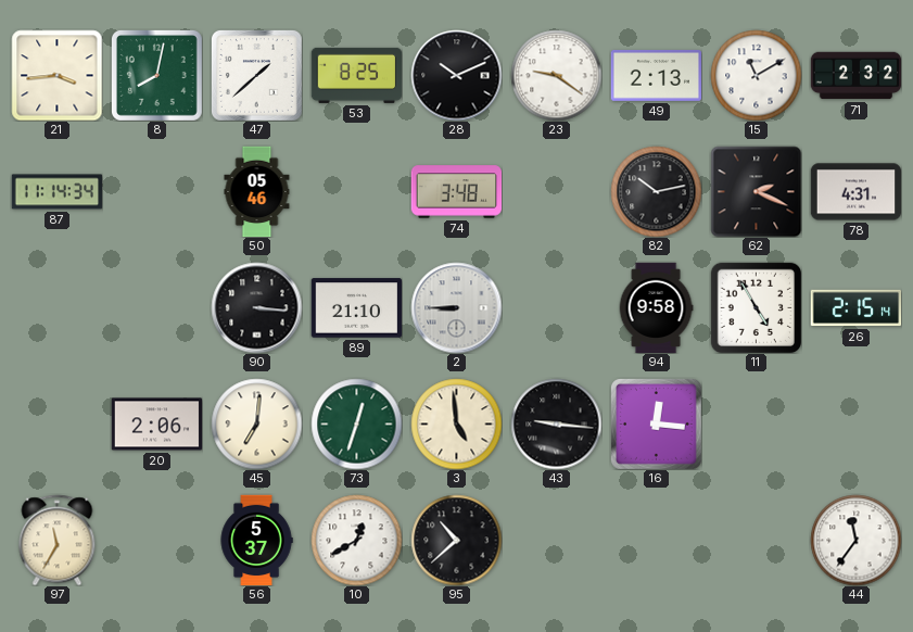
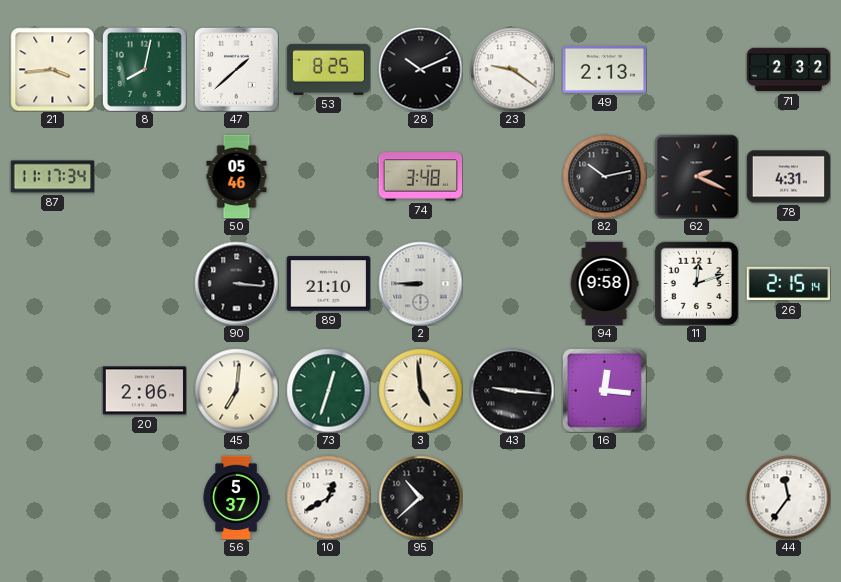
15: 11:10 -> none (756, 75)
87: 11:14 -> 11:17 (52, 177)
11: 4:55 -> 12:12 (696, 283)
97: 11:35 -> none (58, 540)
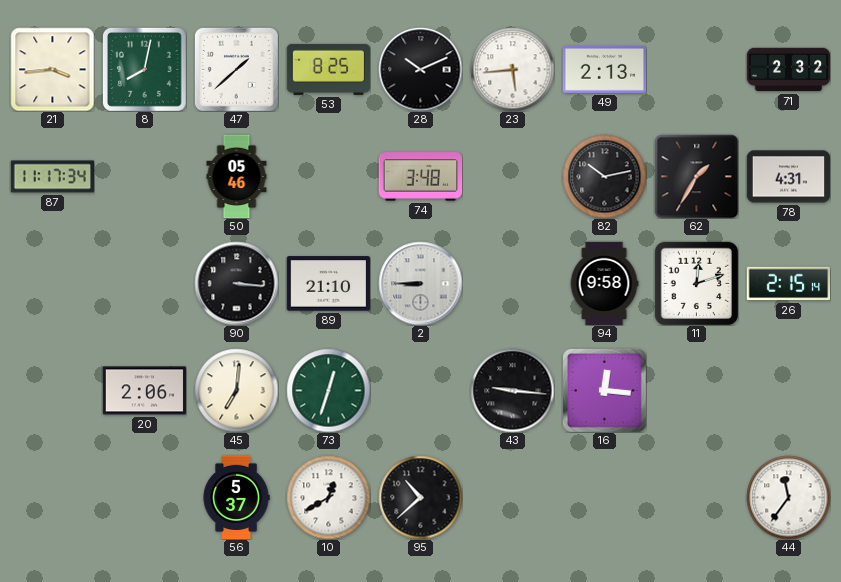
23: 9:21 -> 5:44 (512, 69)
62: 2:19 -> 1:35 (696, 176)
3: 4:59 -> none (420, 390)
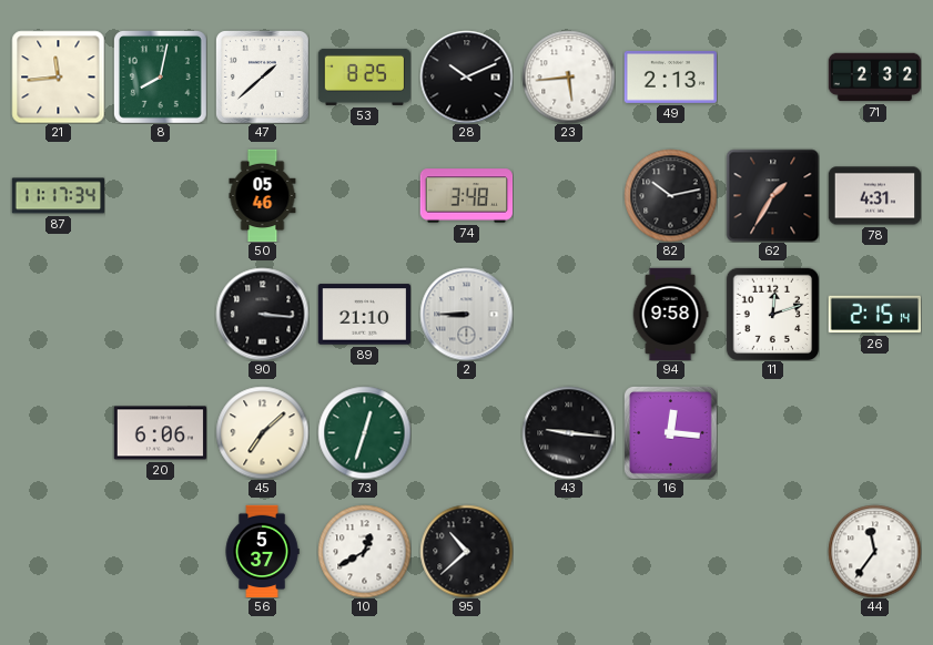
21: 3:44 -> 11:44 (58, 76)
20: 2:06 -> 6:06 (160, 433)
45: 7:01 -> 7:08 (262, 432)
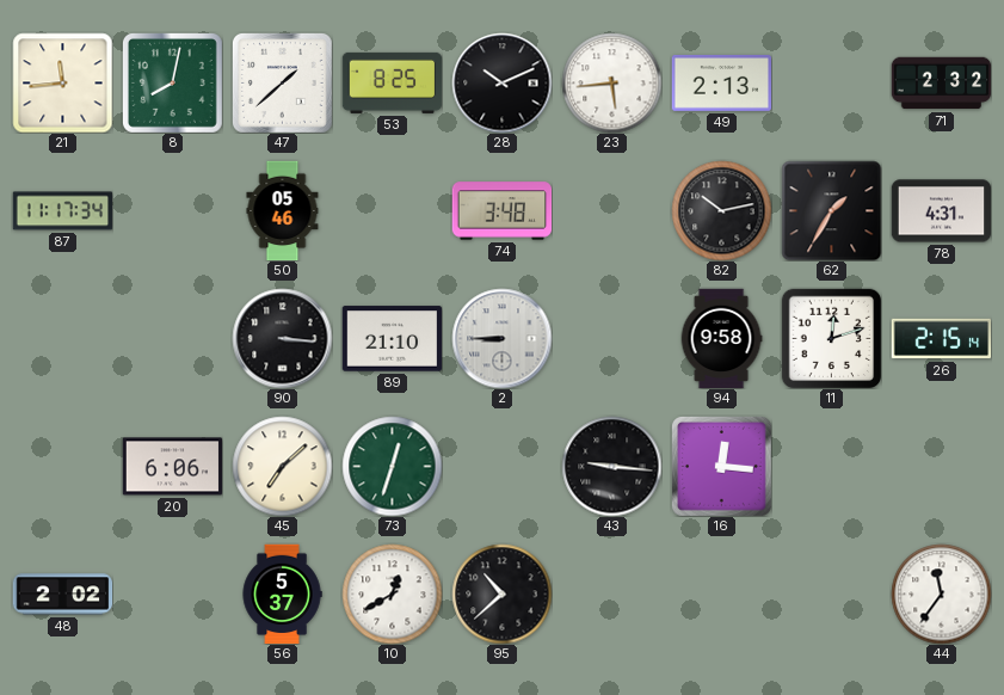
48: none -> 2:02 (62, 595)
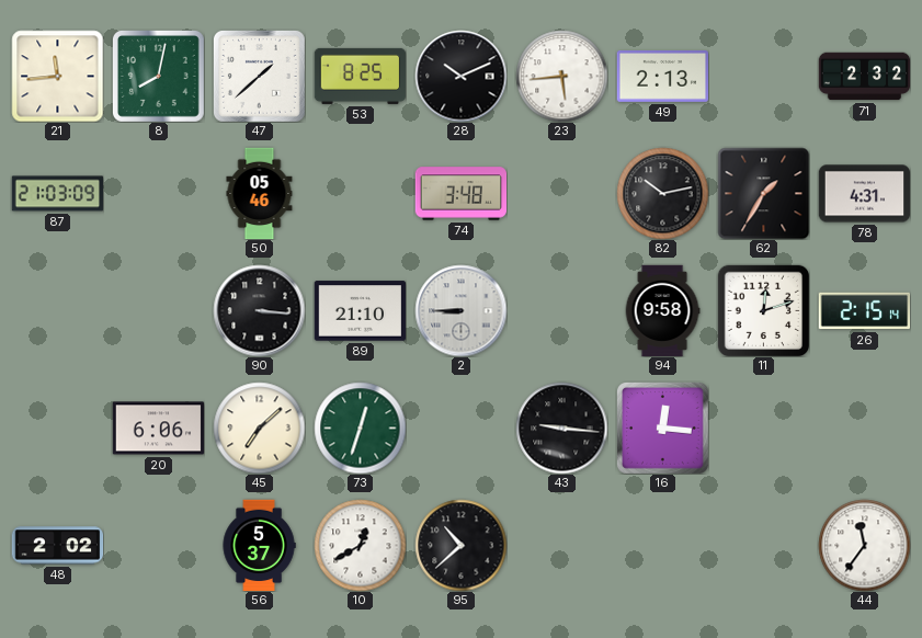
87: 11:17 -> 21:03 (57, 194)
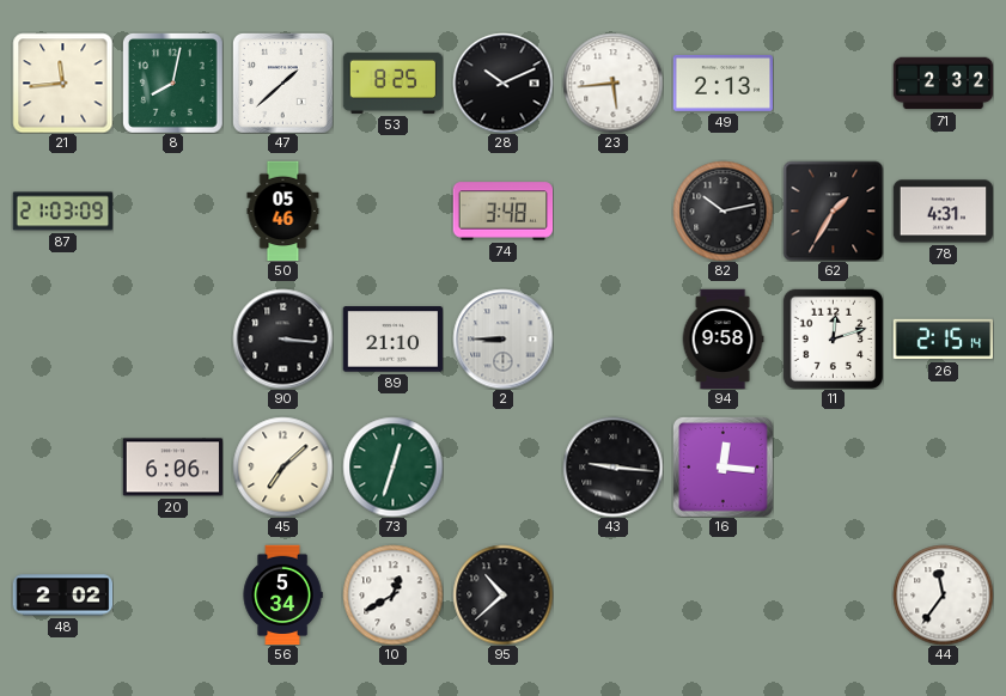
56: 5:37 -> 5:34 (282, 594)
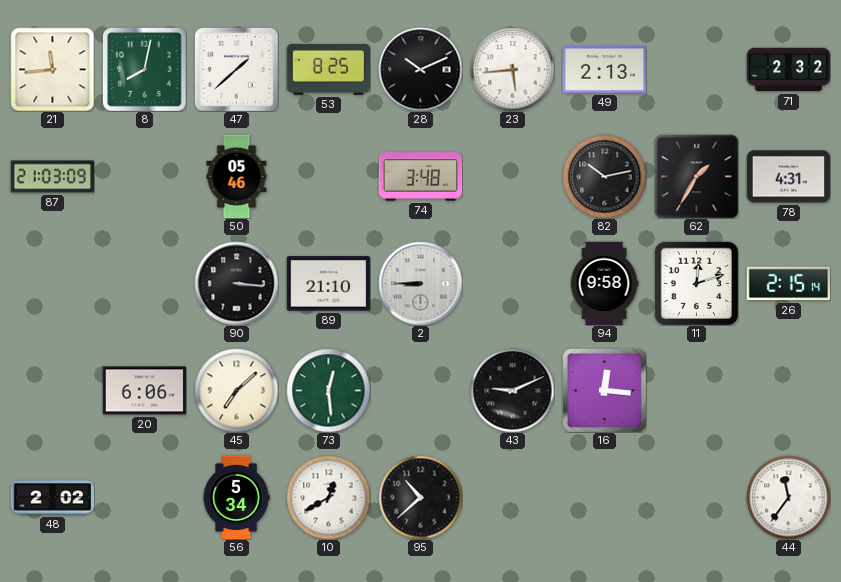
73: 12:33 -> 12:29 (328, 390)
43: 9:16 -> 9:11 (512, 390)
